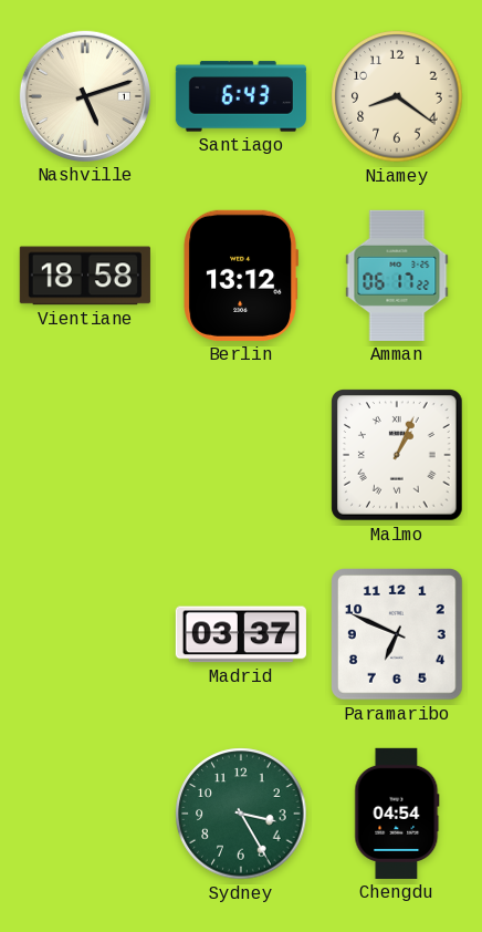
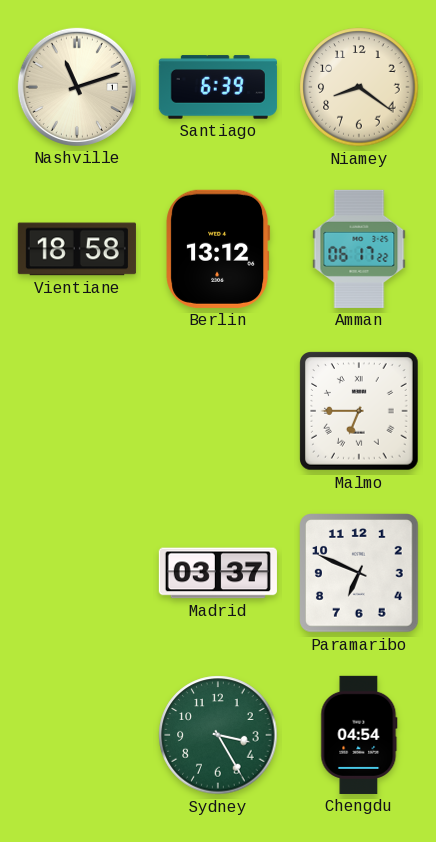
Nashville: 5:12 -> 11:12 (77, 87)
Santiago: 6:43 -> 6:39 (218, 87)
Malmo: 1:04 -> 6:45 (359, 411)
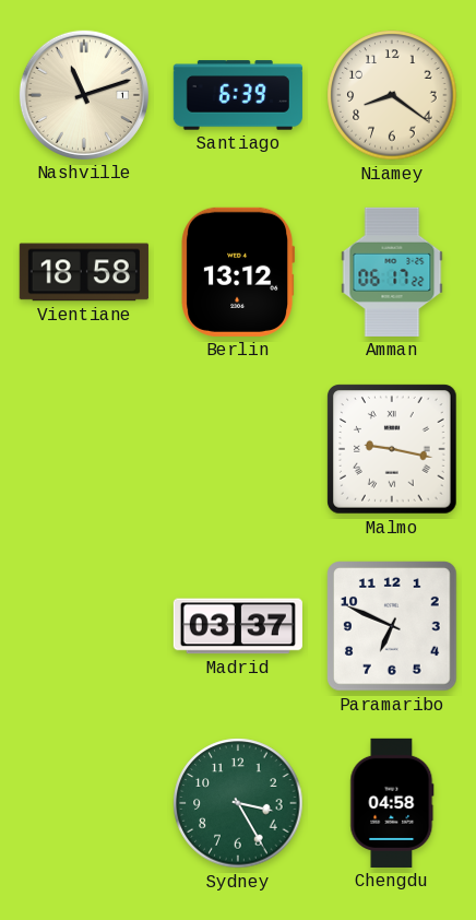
Malmo: 6:45 -> 9:17 (392, 449)
Chengdu: 04:54 -> 04:58 (392, 803)
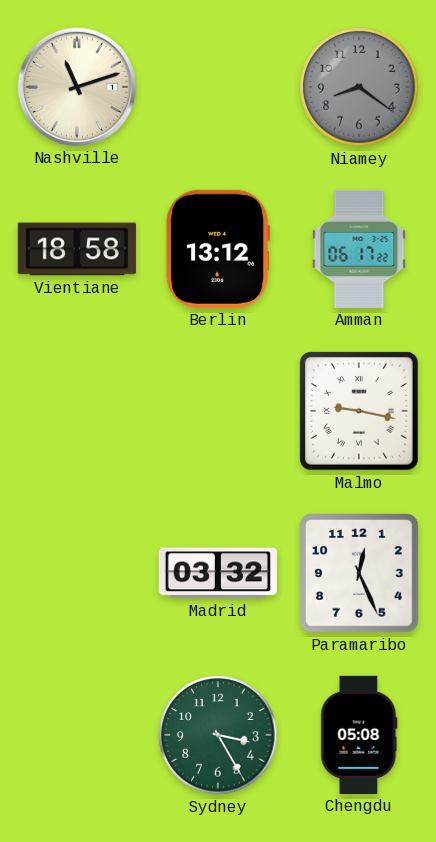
Santiago: 6:39 -> none (238, 95)
Niamey dial: cream -> grey (359, 87)
Madrid: 03:37 -> 03:32 (218, 573)
Paramaribo: 6:49 -> 12:26 (359, 573)
Chengdu: 04:58 -> 05:08 (359, 735)
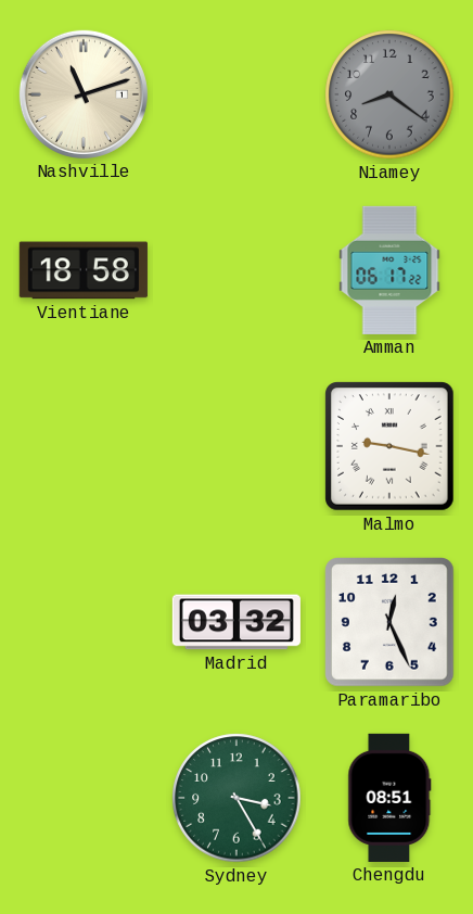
Berlin: 13:12 -> none (218, 249)
Chengdu: 05:08 -> 08:51 (389, 798)
